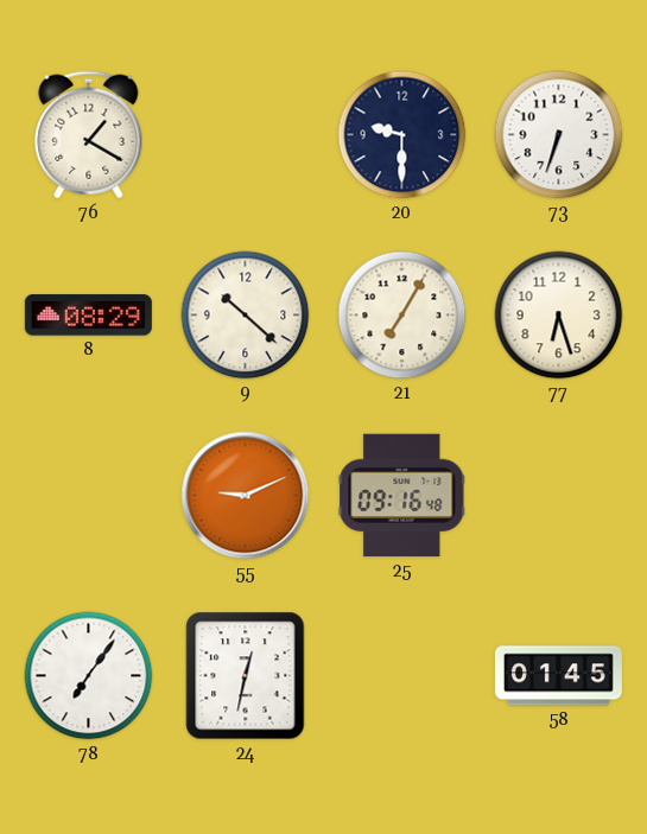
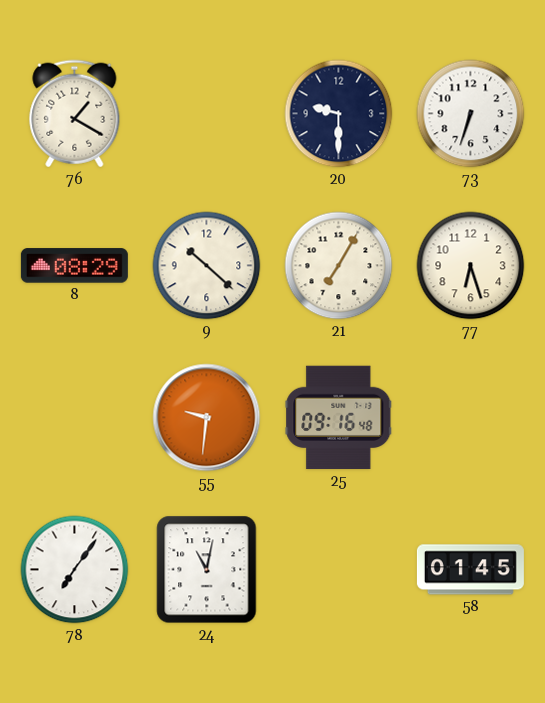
55: 9:11 -> 9:31 (207, 418)
24: 12:32 -> 11:02 (207, 570)
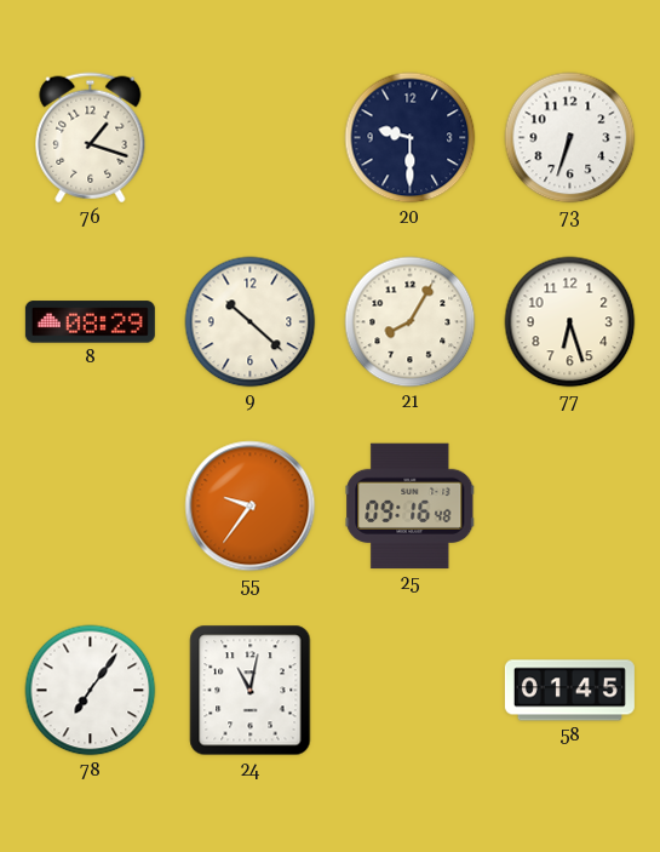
76: 1:20 -> 1:18 (91, 138)
21: 7:05 -> 8:05 (411, 322)
55: 9:31 -> 9:36 (251, 507)
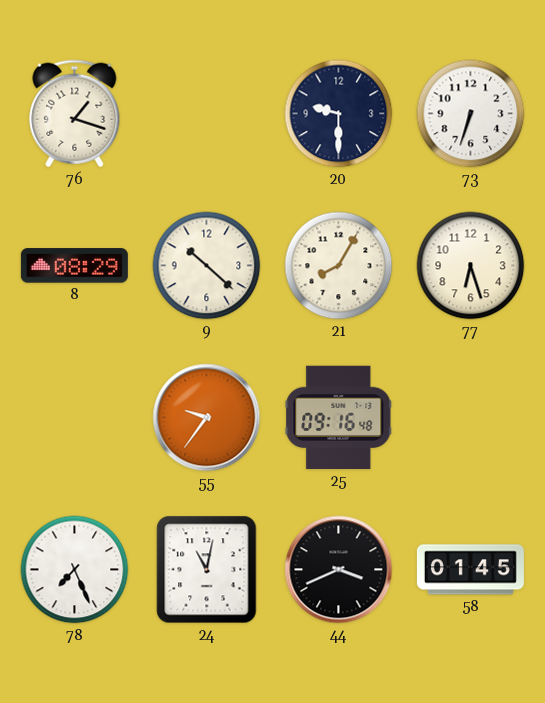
78: 7:06 -> 7:26 (75, 570)
44: none -> 3:41 (339, 570)
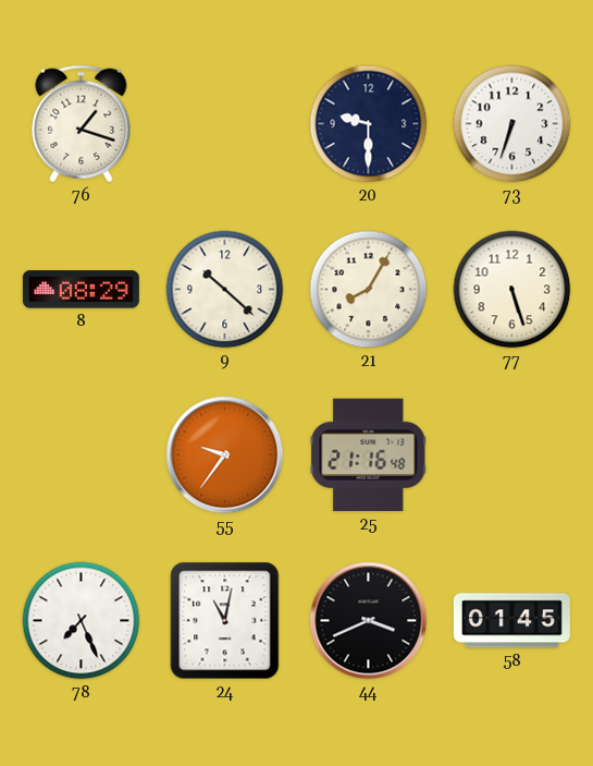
77: 6:27 -> 5:27 (512, 290)
25: 09:16 -> 21:16 (369, 455)
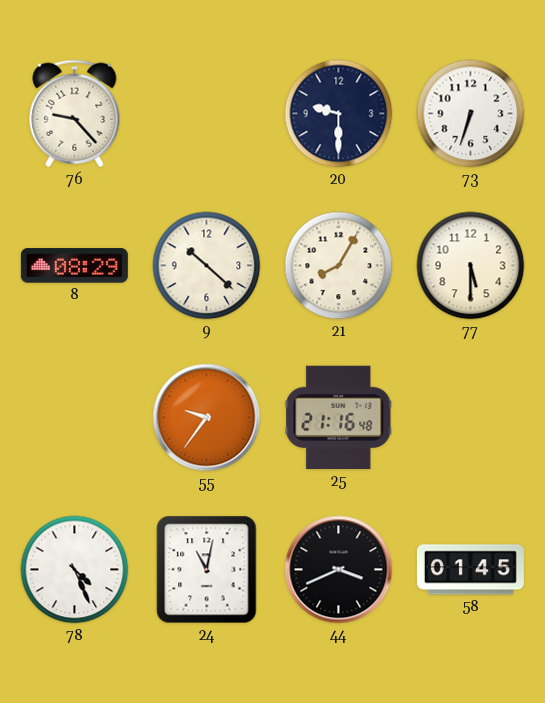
76: 1:18 -> 9:23 (75, 114)
77: 5:27 -> 5:30 (471, 266)
78: 7:26 -> 4:26 (75, 570)
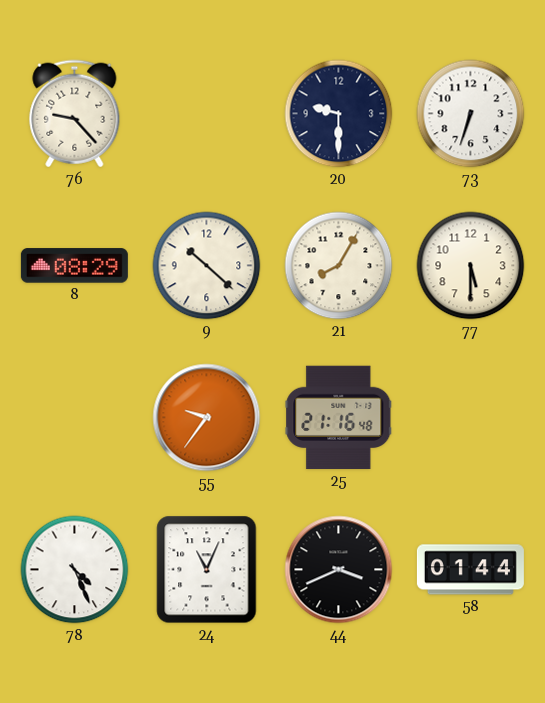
24: 11:02 -> 11:04 (207, 570)
58: 01:45 -> 01:44 (470, 570)
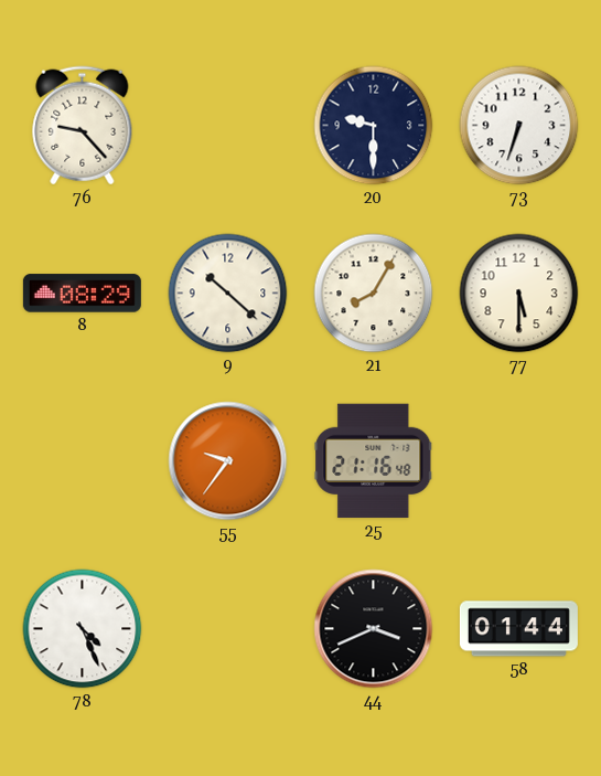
24: 11:04 -> none (207, 570)
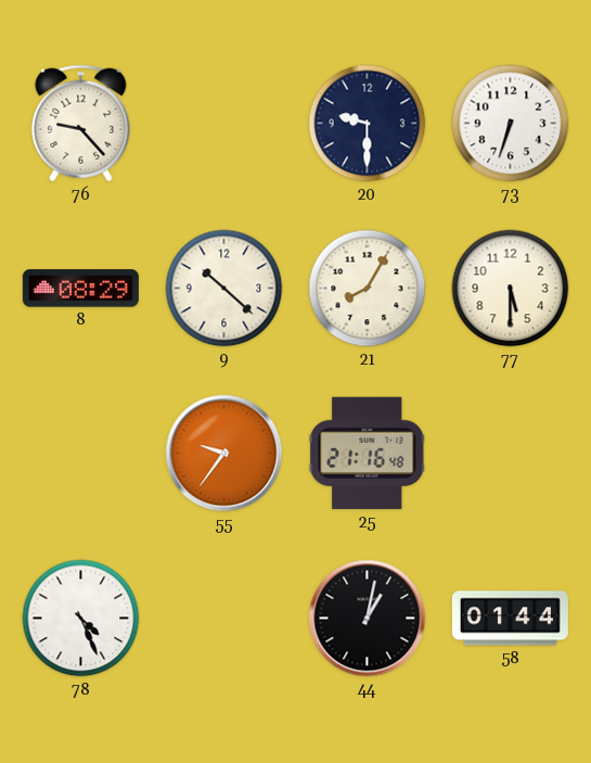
44: 3:41 -> 1:02 (368, 619)
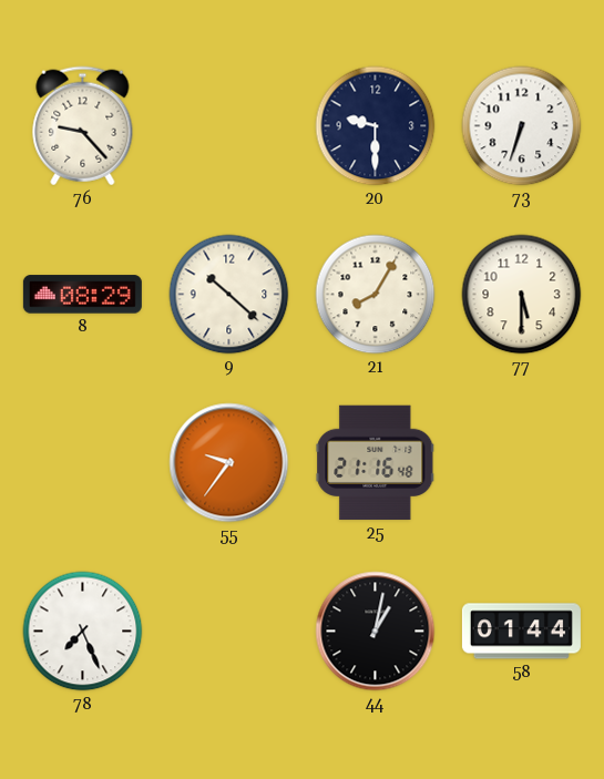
78: 4:26 -> 7:26 (83, 632)
